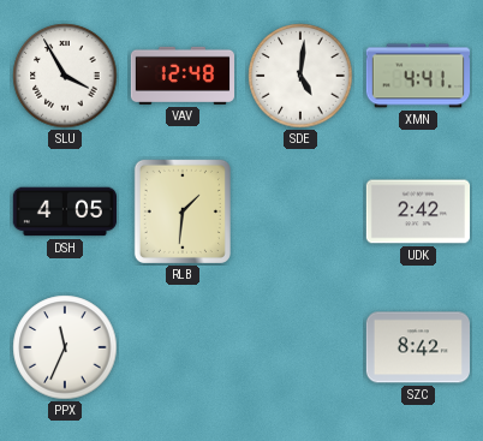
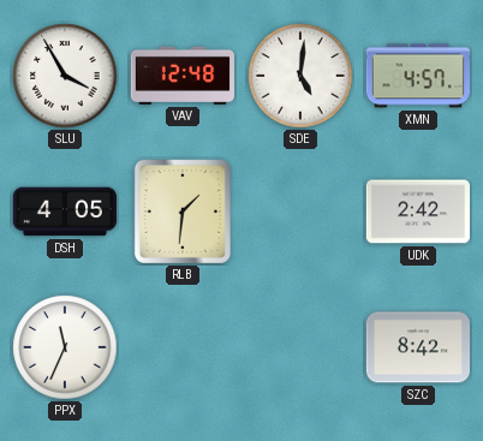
XMN: 4:41 -> 4:57 (417, 76)
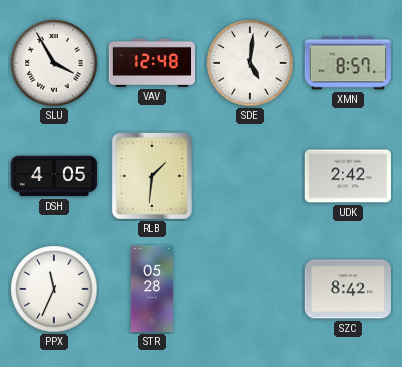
XMN: 4:57 -> 8:57 (347, 63)
STR: none -> 05:28 (152, 289)
